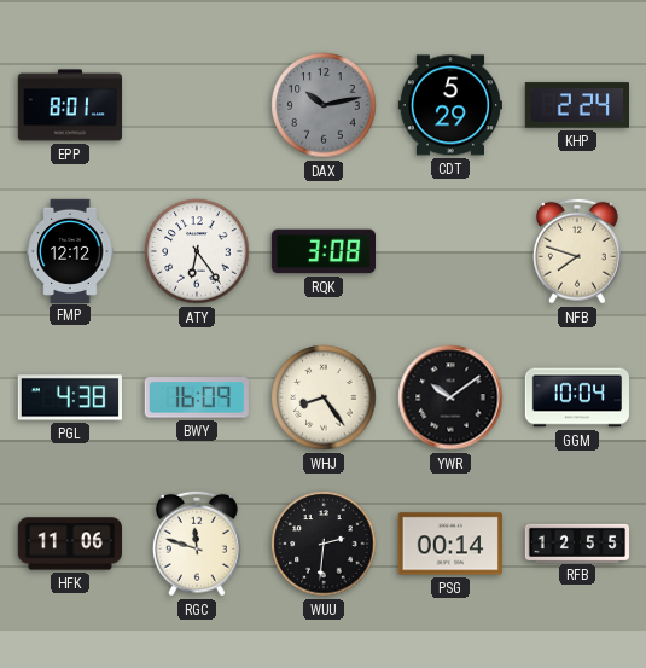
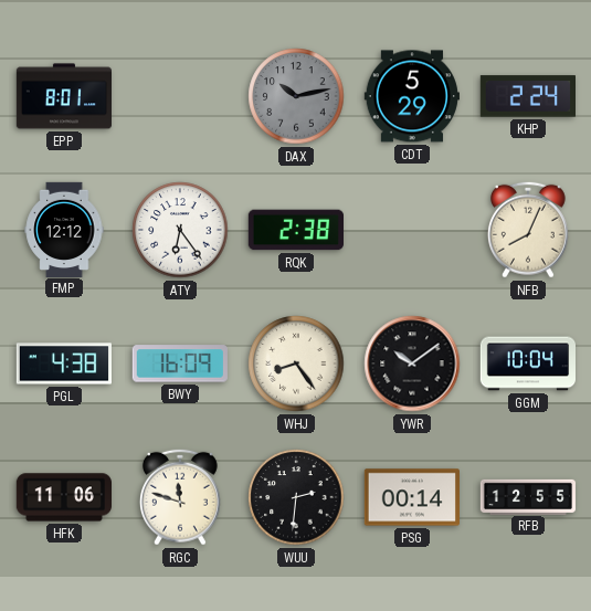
RQK: 3:08 -> 2:38 (295, 230)
NFB: 7:48 -> 8:04 (528, 230)
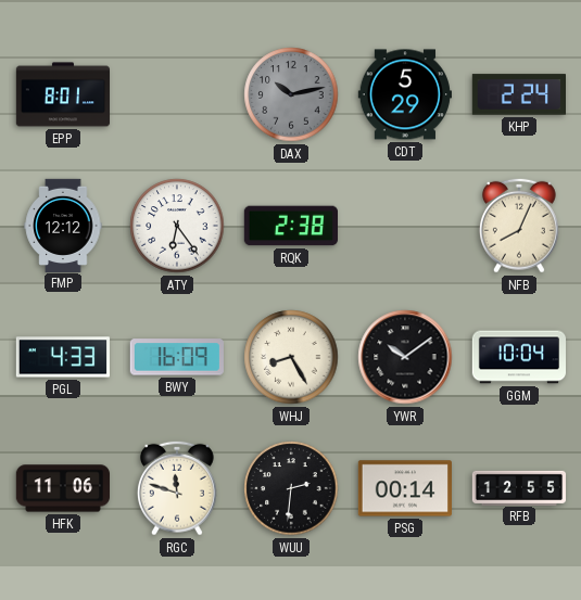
PGL: 4:38 -> 4:33 (62, 357)
WHJ: 8:24 -> 8:25 (291, 357)
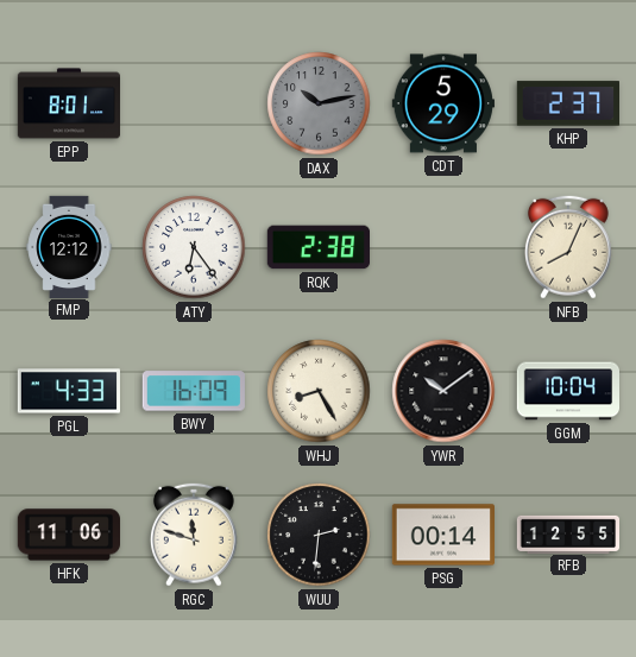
KHP: 2:24 -> 2:37 (567, 103)
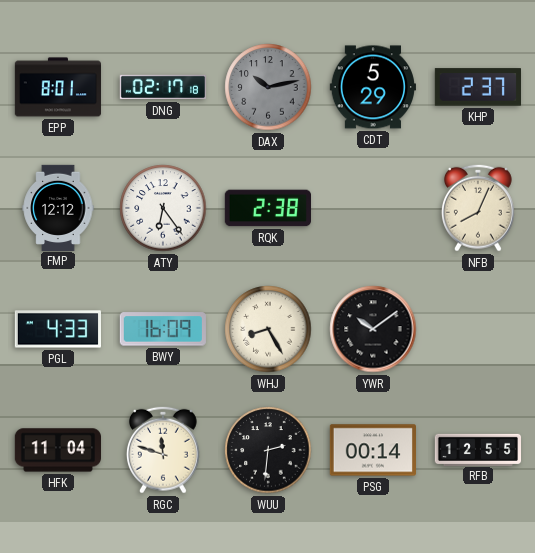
DNG: none -> 02:17 (162, 87)
GGM: 10:04 -> none (567, 391)
HFK: 11:06 -> 11:04 (57, 450)
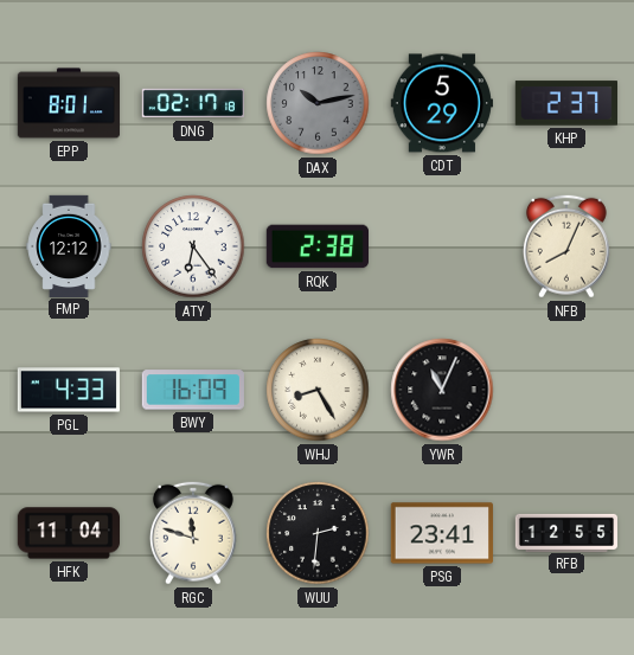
YWR: 10:09 -> 11:04 (442, 390)
PSG: 00:14 -> 23:41 (441, 533)
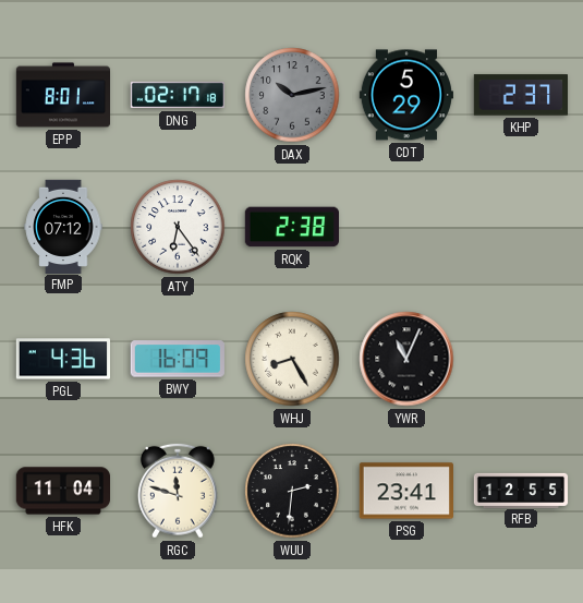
FMP: 12:12 -> 07:12 (63, 226)
NFB: 8:04 -> none (566, 246)
PGL: 4:33 -> 4:36 (62, 359)
